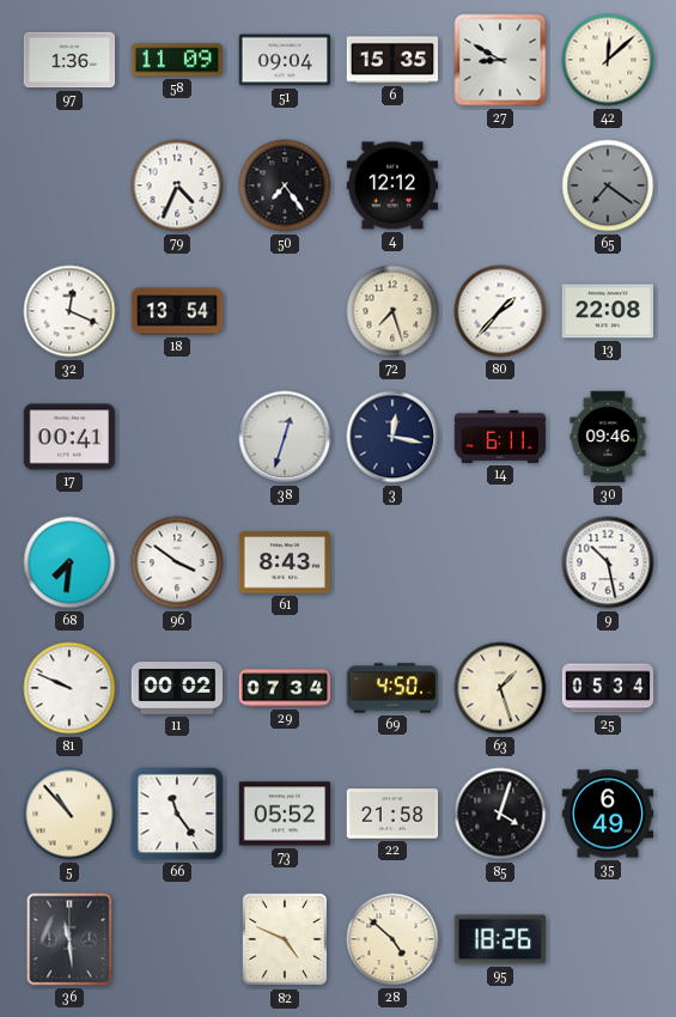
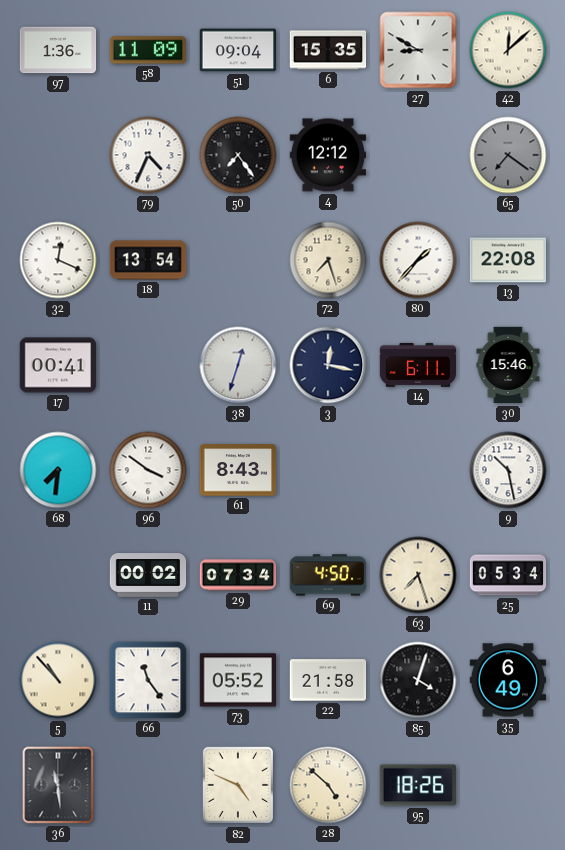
30: 09:46 -> 15:46 (508, 365)
81: 9:49 -> none (69, 688)
63: 1:27 -> 7:27 (418, 575)
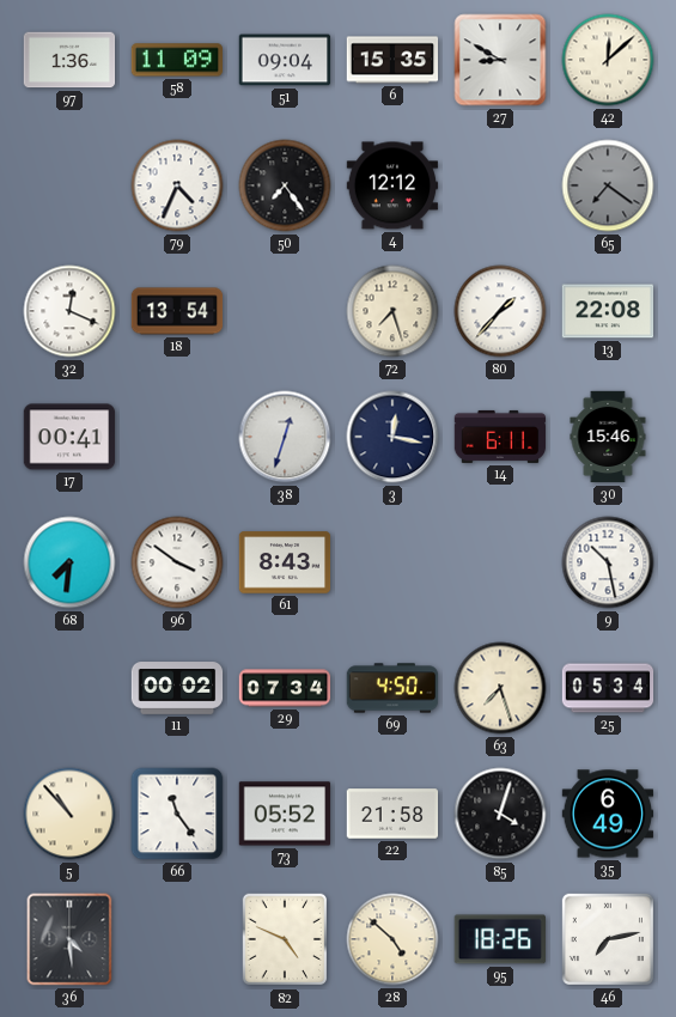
36: 11:29 -> 4:29 (69, 939)
46: none -> 7:13 (608, 939)
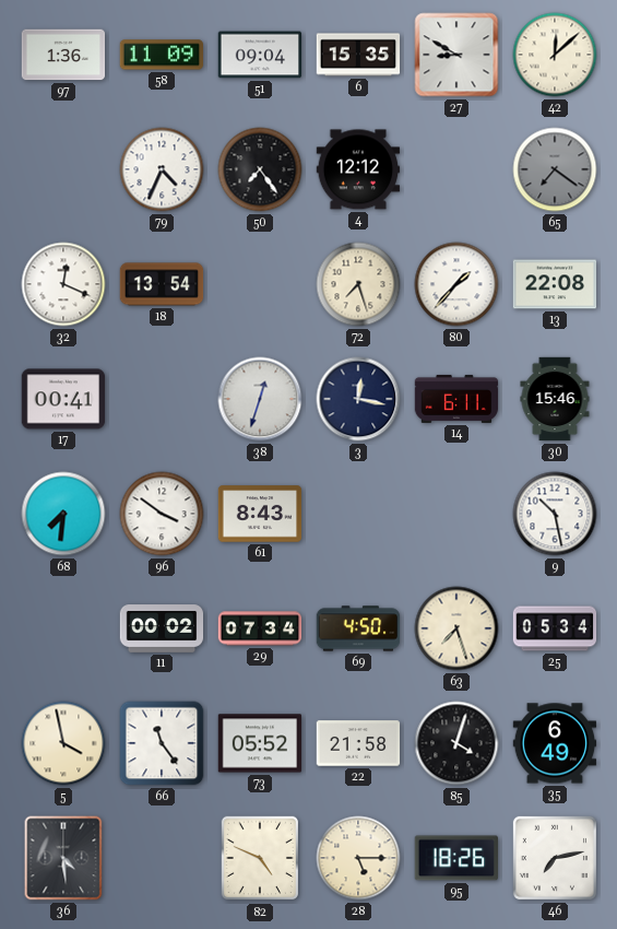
5: 10:53 -> 3:58 (63, 743)
28: 4:52 -> 5:15 (358, 858)
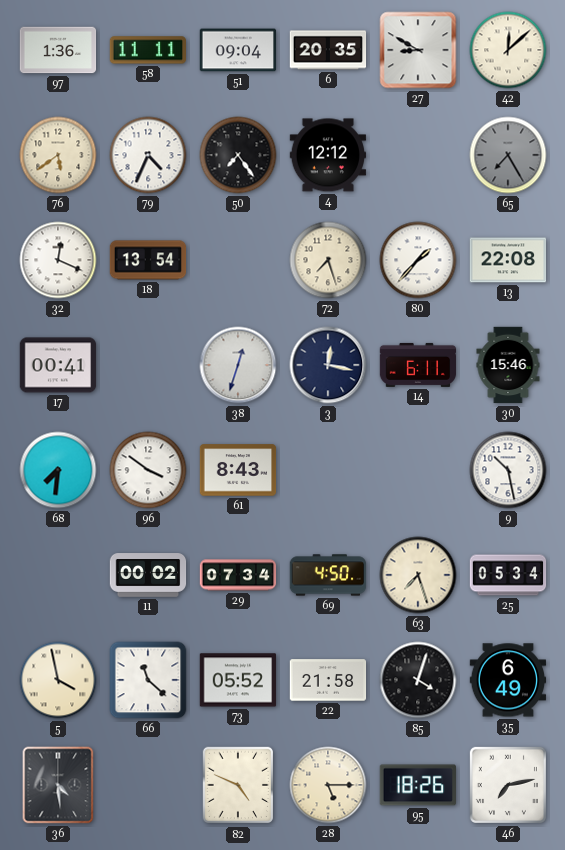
58: 11:09 -> 11:11 (147, 50)
6: 15:35 -> 20:35 (328, 50)
76: none -> 5:39 (58, 155)
65: 7:21 -> 7:25 (508, 155)
66: 11:24 -> 11:22 (148, 680)
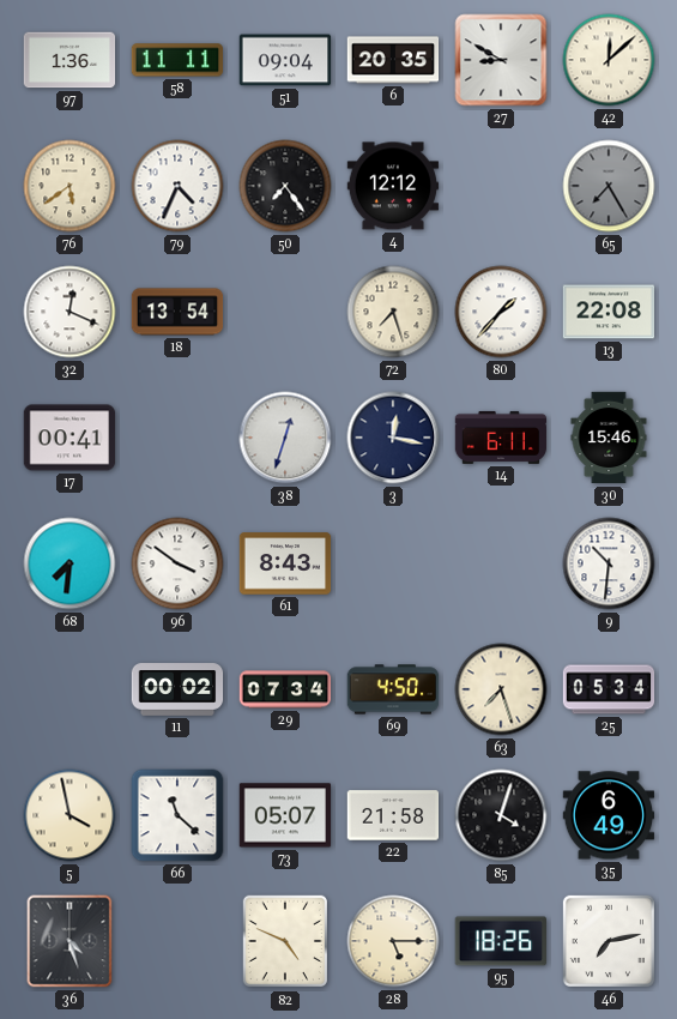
9: 10:28 -> 10:31 (609, 563)
73: 05:52 -> 05:07 (285, 815)
36: 4:29 -> 4:27 (69, 941)
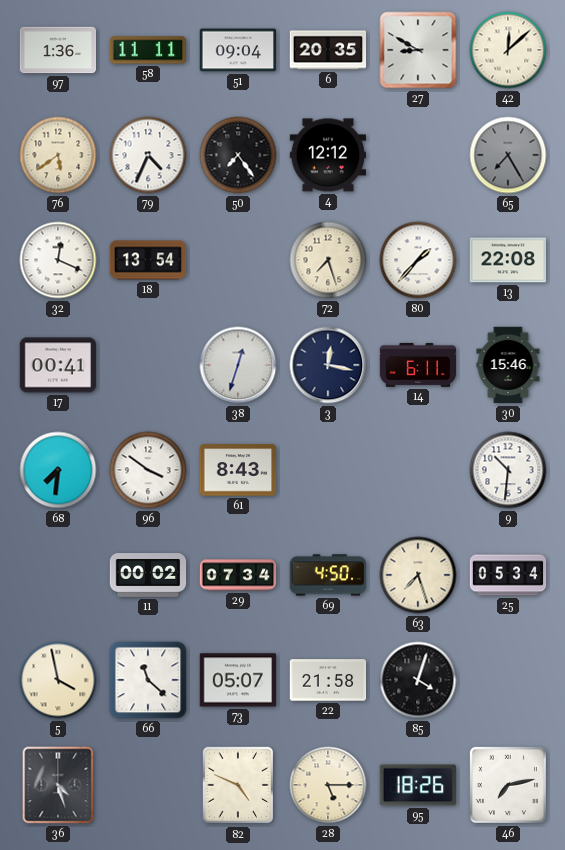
35: 6:49 -> none (609, 815)
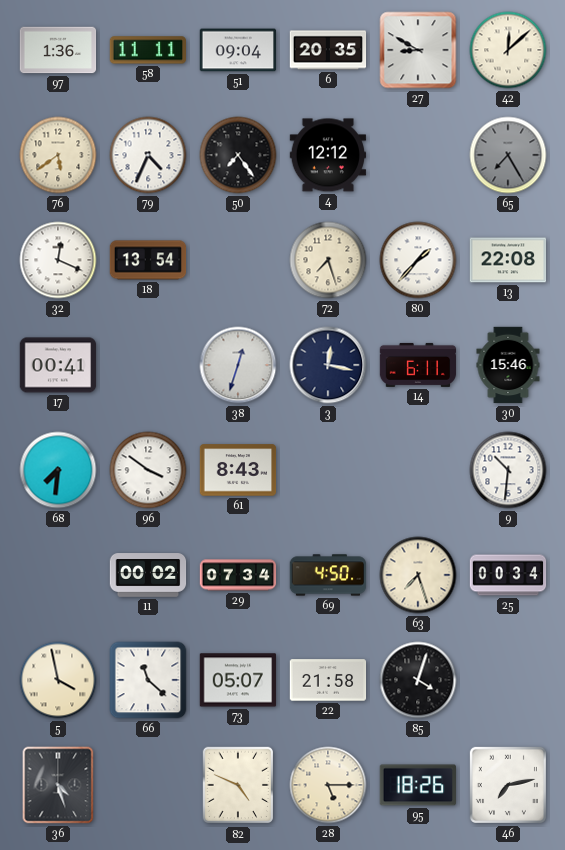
25: 05:34 -> 00:34 (508, 575)
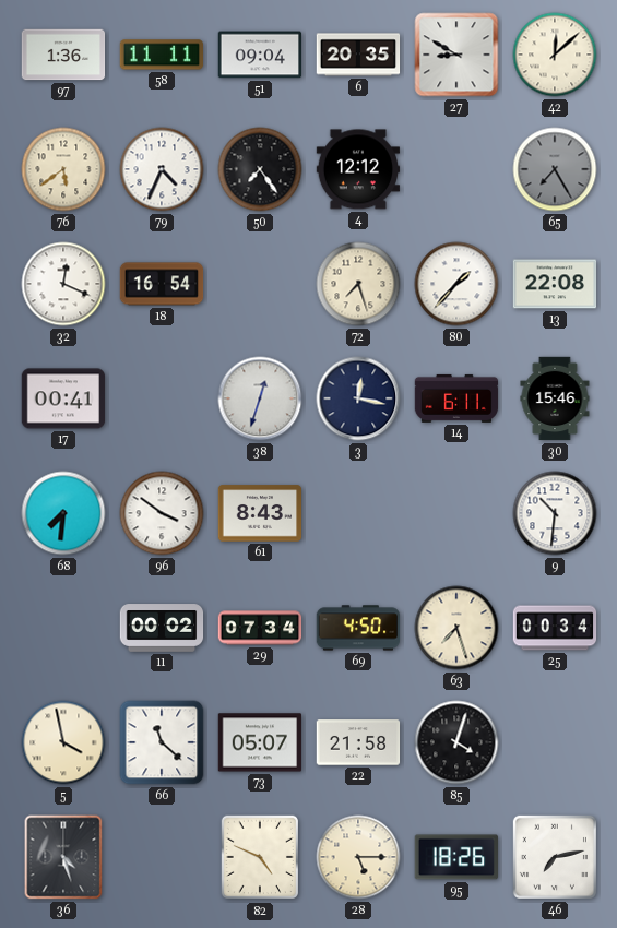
18: 13:54 -> 16:54 (162, 284)
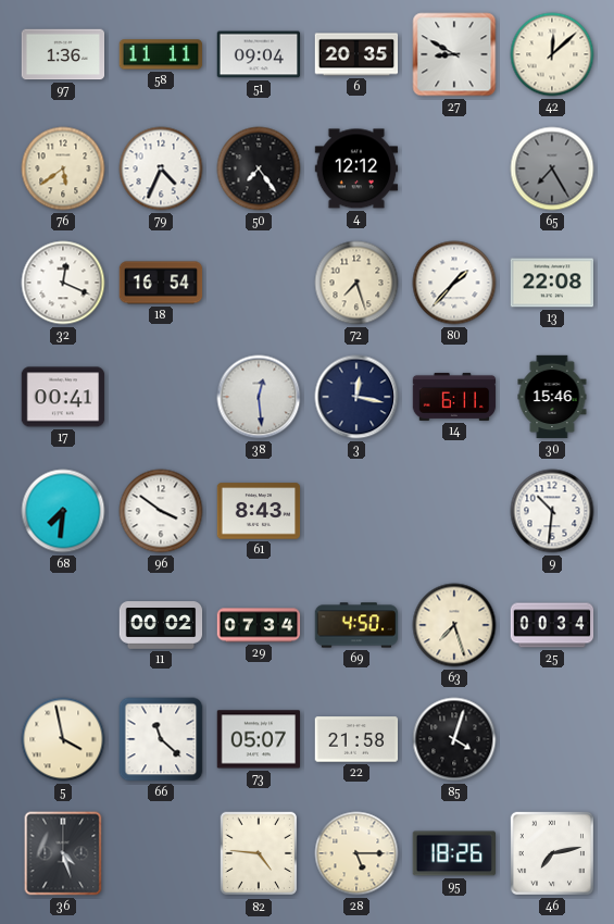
38: 12:33 -> 12:29 (259, 397)
82: 4:49 -> 4:46 (259, 853)
